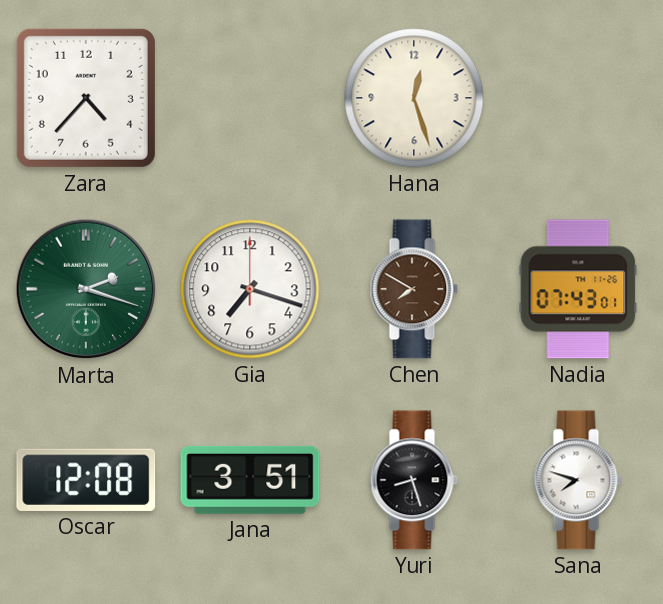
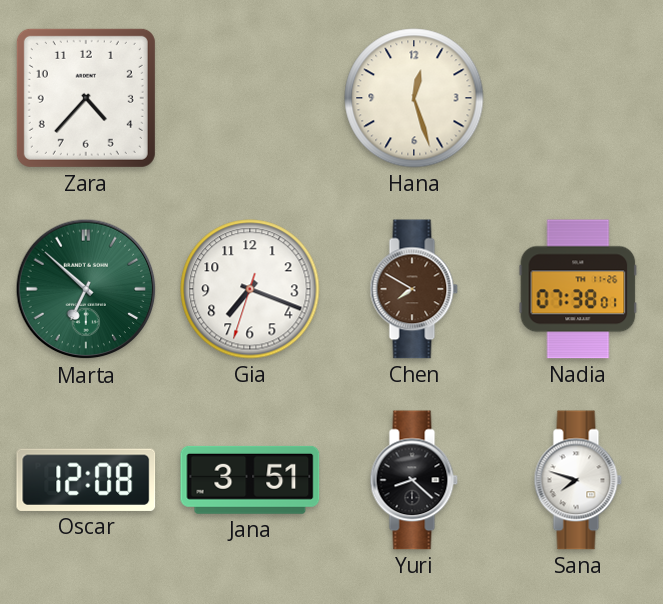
Marta: 2:18 -> 6:52 (86, 289)
Gia: 7:18:00 -> 7:18:33 (250, 289)
Nadia: 07:43 -> 07:38 (578, 289)
Yuri: 8:27 -> 8:22 (414, 480)
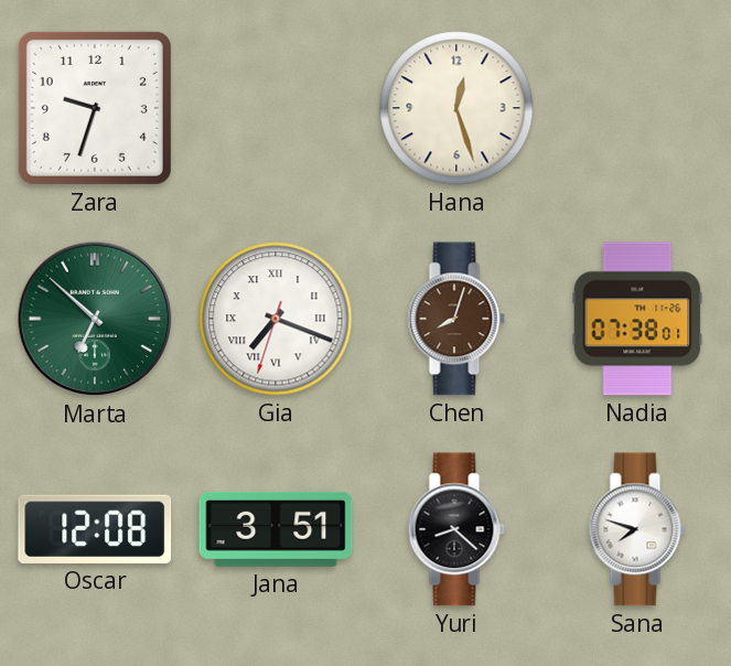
Zara: 4:37 -> 9:33 (95, 108)
Gia numerals: Arabic -> Roman (276, 319)
Chen: 7:50 -> 8:03 (456, 319)
